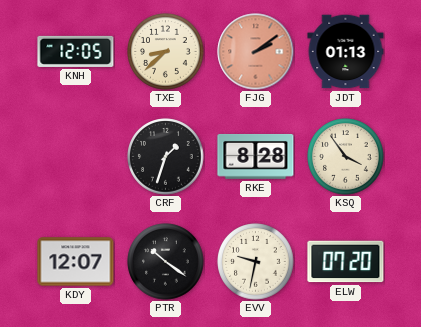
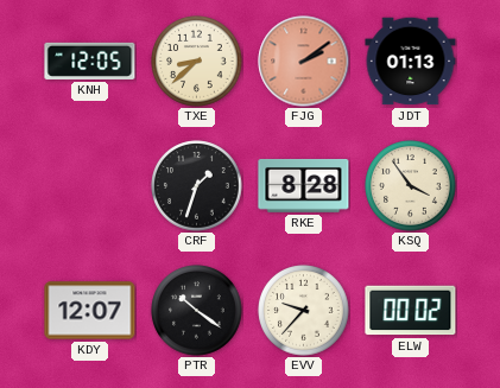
EVV: 9:32 -> 9:37 (304, 311)
ELW: 07:20 -> 00:02 (411, 311)
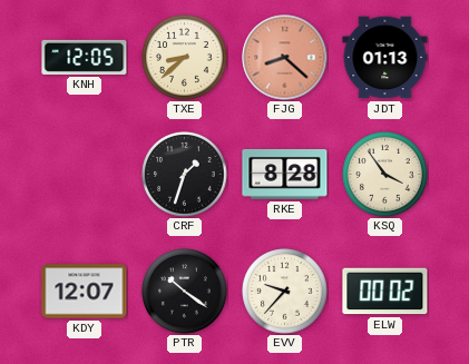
FJG: 2:09 -> 8:22 (285, 58)
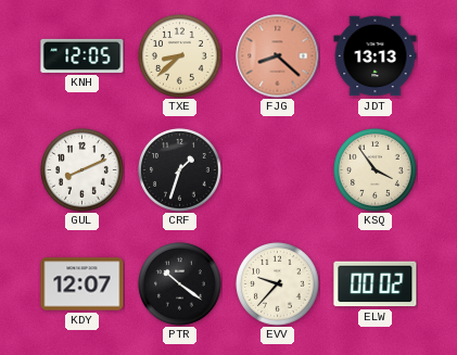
JDT: 01:13 -> 13:13 (376, 56)
GUL: none -> 8:11 (82, 170)
RKE: 8:28 -> none (285, 175)
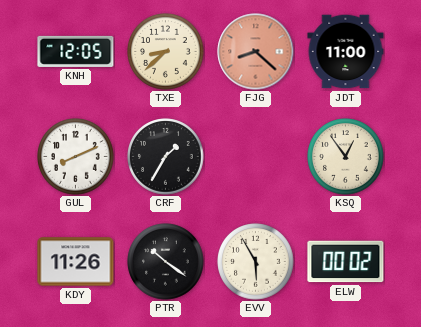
JDT: 13:13 -> 11:00 (346, 52)
CRF: 1:33 -> 1:35 (166, 157)
KSQ: 3:54 -> 12:54 (346, 157)
KDY: 12:07 -> 11:26 (76, 262)
EVV: 9:37 -> 5:55 (256, 262)
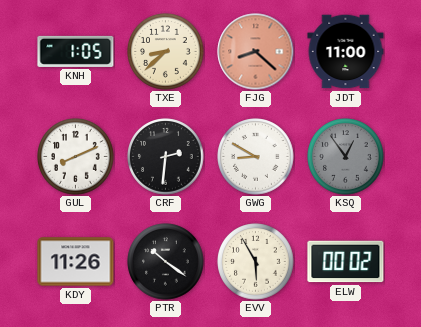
KNH: 12:05 -> 1:05 (76, 51)
CRF: 1:35 -> 2:31 (166, 157)
GWG: none -> 8:50 (256, 157)
KSQ dial: cream -> grey (346, 157)
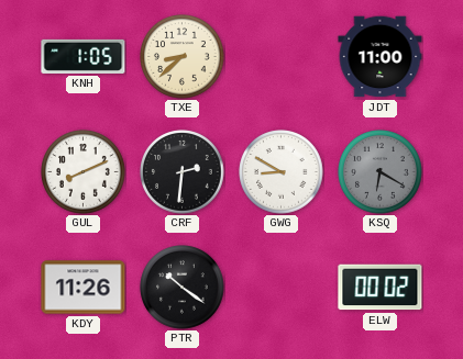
FJG: 8:22 -> none (256, 52)
KSQ: 12:54 -> 6:20 (381, 172)
EVV: 5:55 -> none (256, 262)
